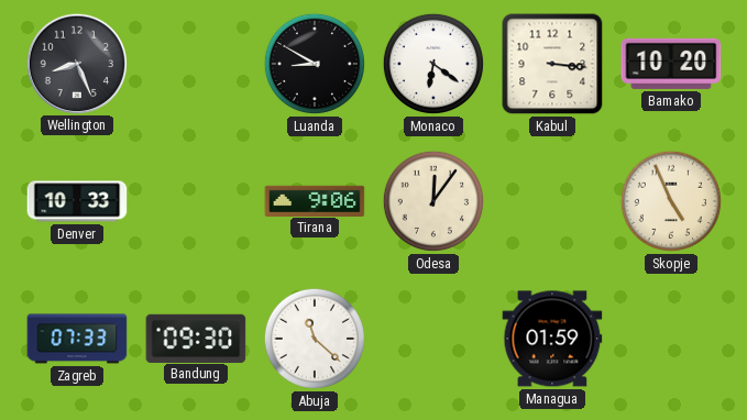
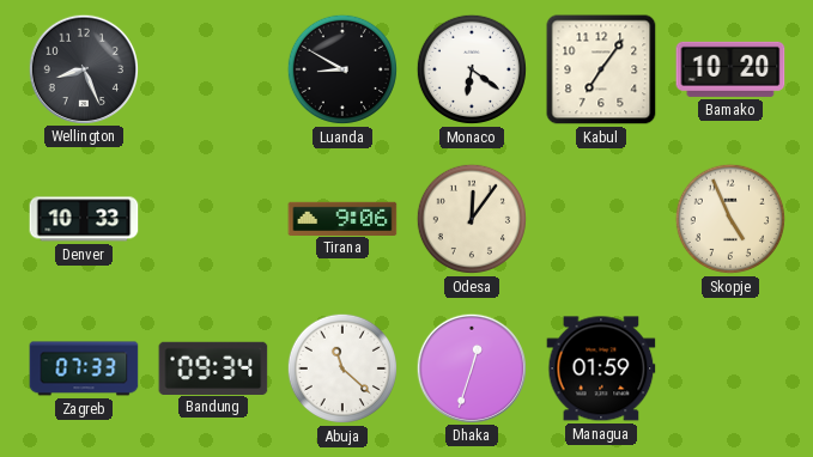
Kabul: 3:16 -> 7:06 (601, 69)
Bandung: 09:30 -> 09:34 (213, 367)
Dhaka: none -> 12:33 (471, 367)
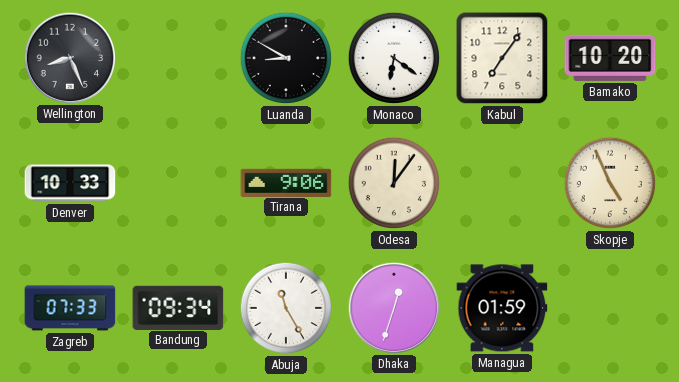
Abuja: 11:22 -> 11:25 (286, 308)
